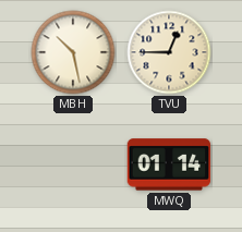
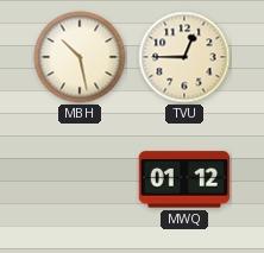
MWQ: 01:14 -> 01:12 (184, 179)
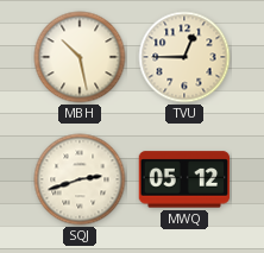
SQJ: none -> 2:42 (80, 179)
MWQ: 01:12 -> 05:12 (184, 179)
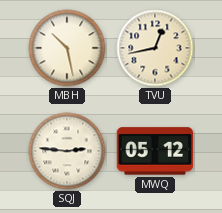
TVU: 12:45 -> 12:43 (155, 48)
SQJ: 2:42 -> 2:46 (67, 151)
